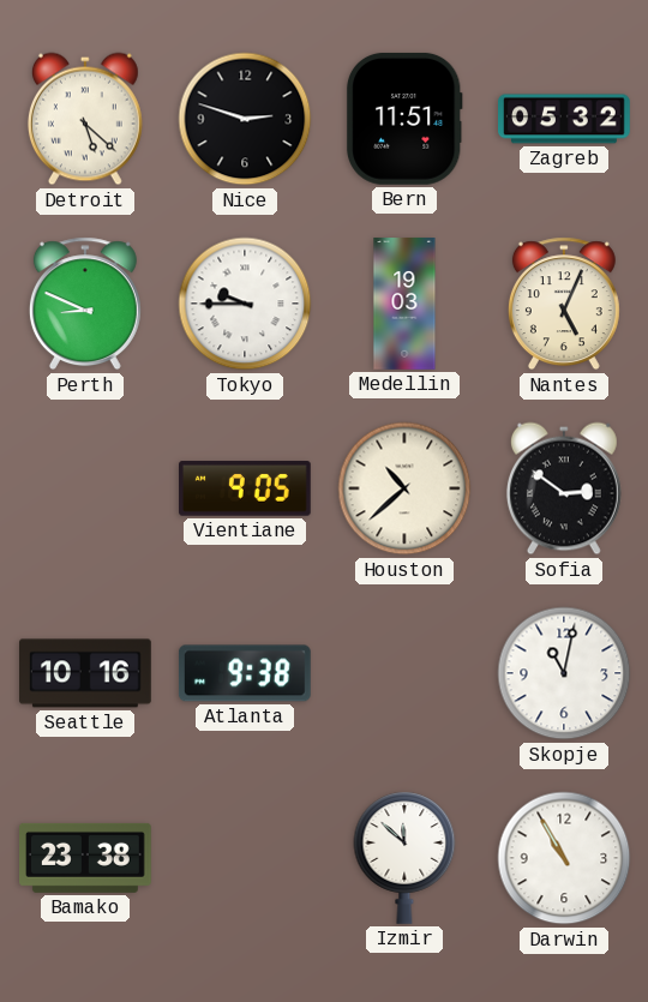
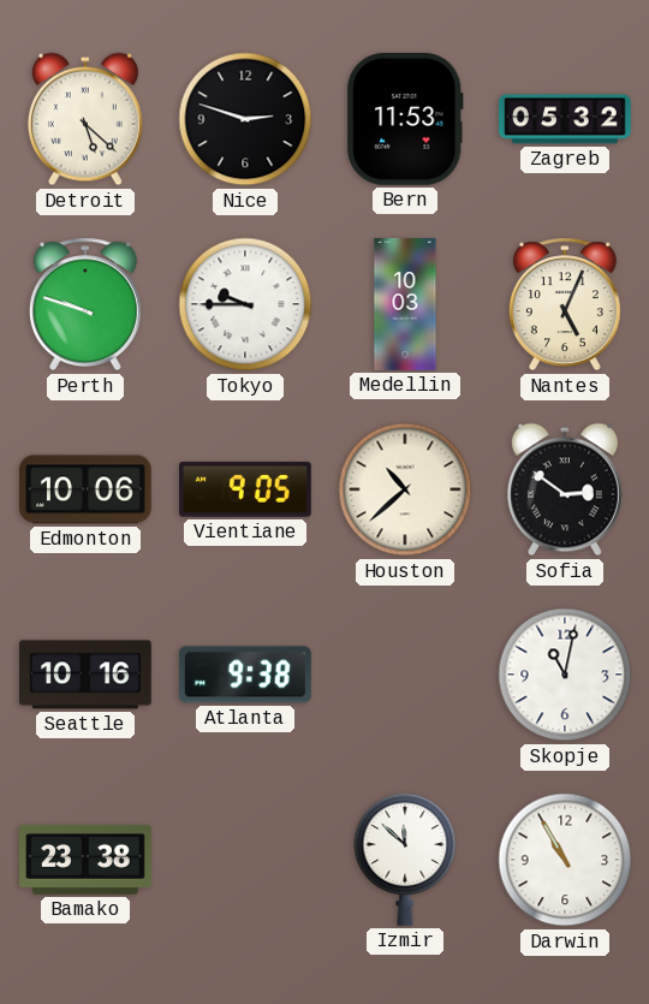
Bern: 11:51 -> 11:53 (405, 119)
Perth: 8:49 -> 9:48 (85, 304)
Medellin: 19:03 -> 10:03 (405, 304)
Edmonton: none -> 10:06 (87, 489)
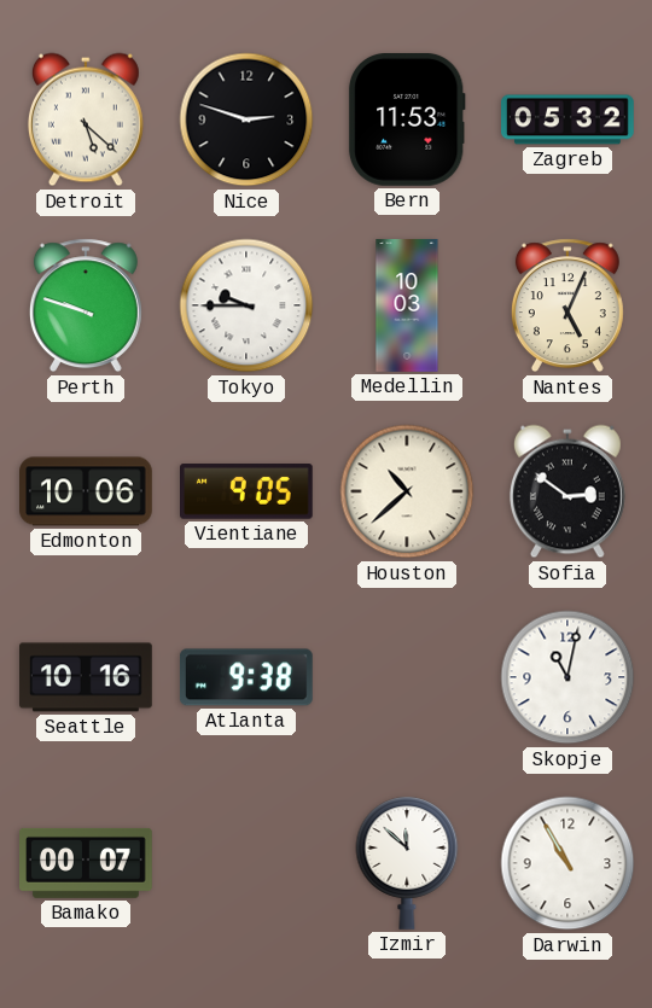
Bamako: 23:38 -> 00:07 (87, 863)
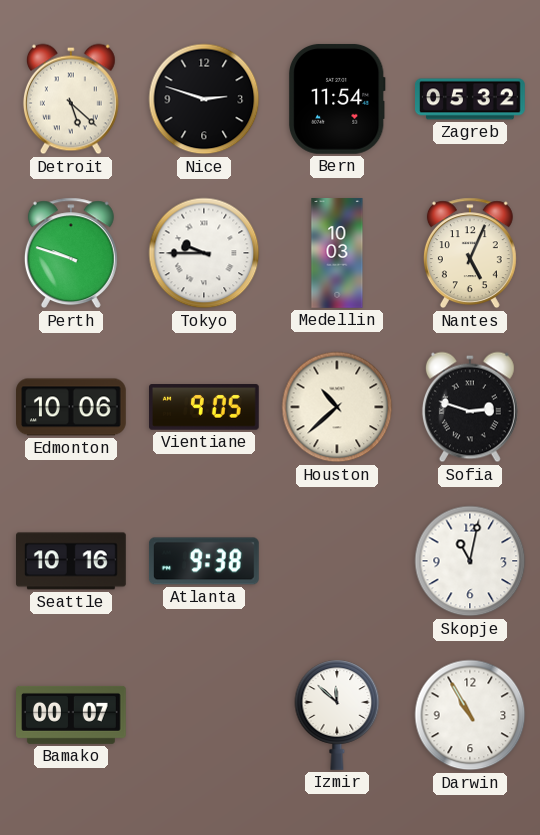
Bern: 11:53 -> 11:54 (337, 99)
Sofia: 2:51 -> 2:48 (470, 407)
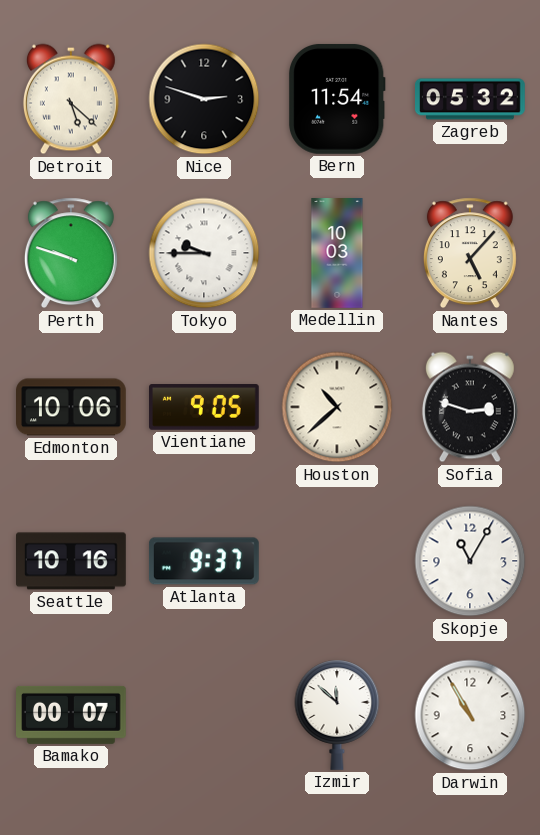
Nantes: 5:04 -> 5:07 (470, 253)
Atlanta: 9:38 -> 9:37 (204, 561)
Skopje: 11:02 -> 11:05 (470, 561)
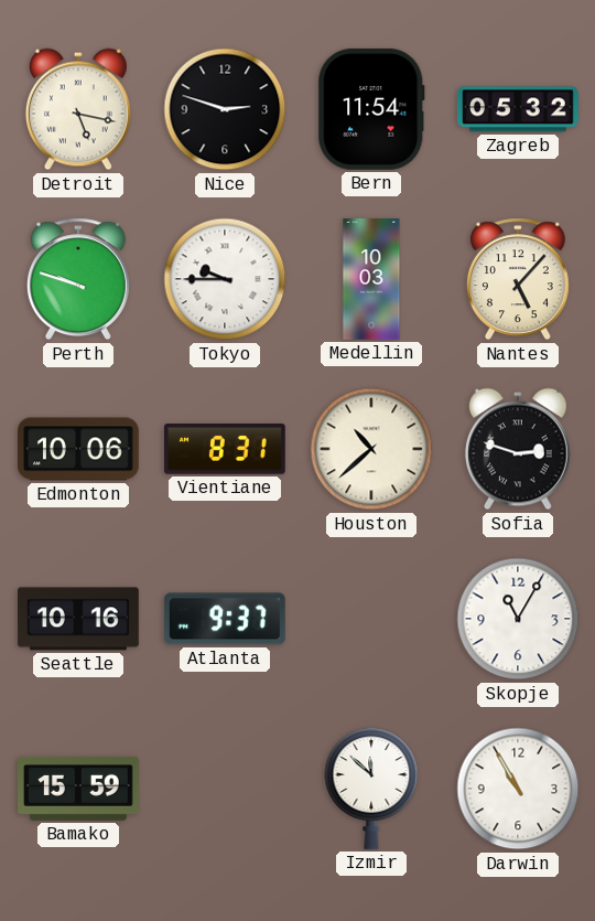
Detroit: 5:22 -> 5:17 (78, 109)
Vientiane: 9:05 -> 8:31 (226, 449)
Bamako: 00:07 -> 15:59 (79, 789)
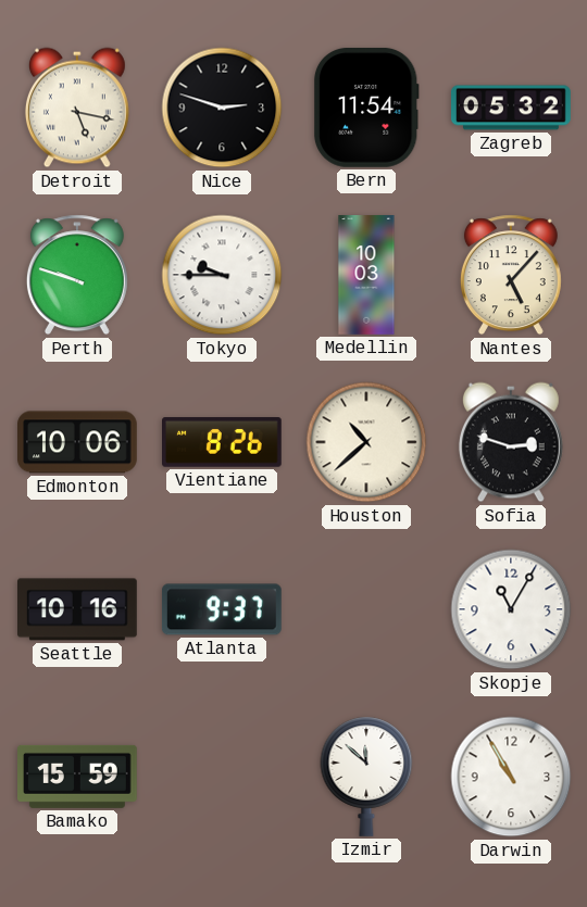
Vientiane: 8:31 -> 8:26 (223, 442)
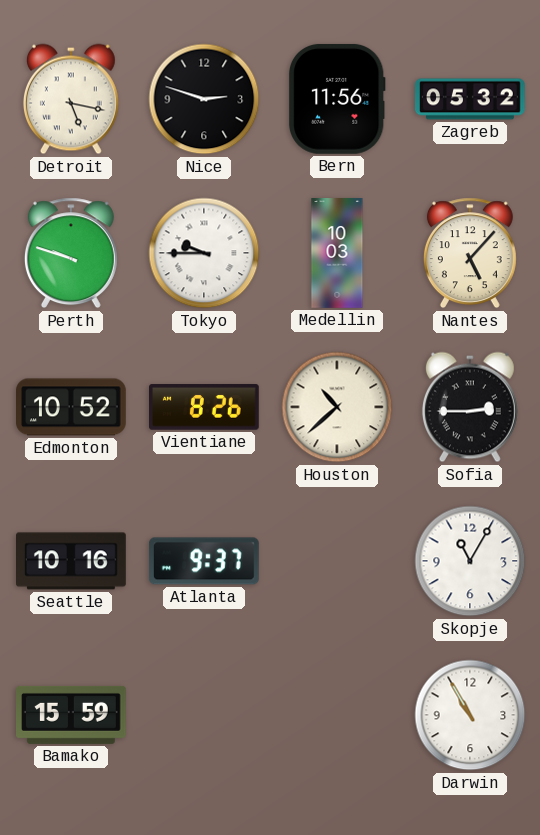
Bern: 11:54 -> 11:56 (337, 99)
Edmonton: 10:06 -> 10:52 (72, 407)
Sofia: 2:48 -> 2:45 (470, 407)
Izmir: 11:52 -> none (366, 777)
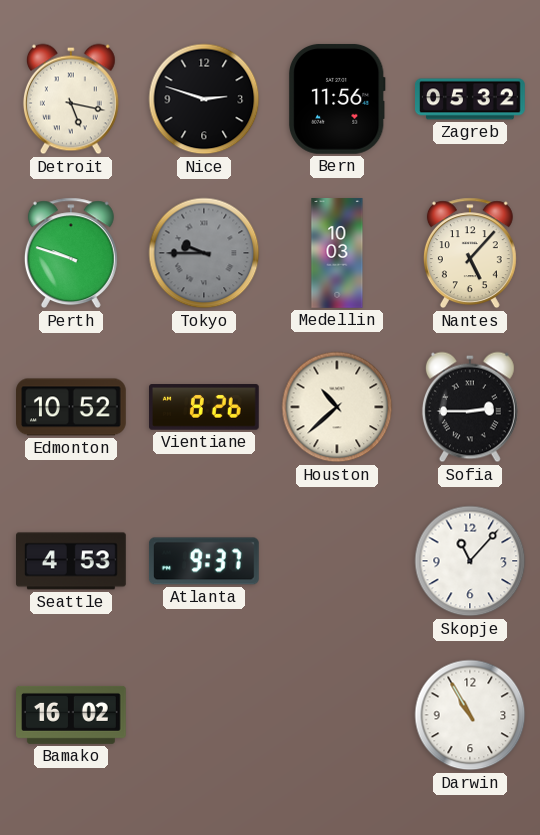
Tokyo dial: white -> grey (204, 253)
Seattle: 10:16 -> 4:53 (72, 561)
Skopje: 11:05 -> 11:07 (470, 561)
Bamako: 15:59 -> 16:02 (72, 715)
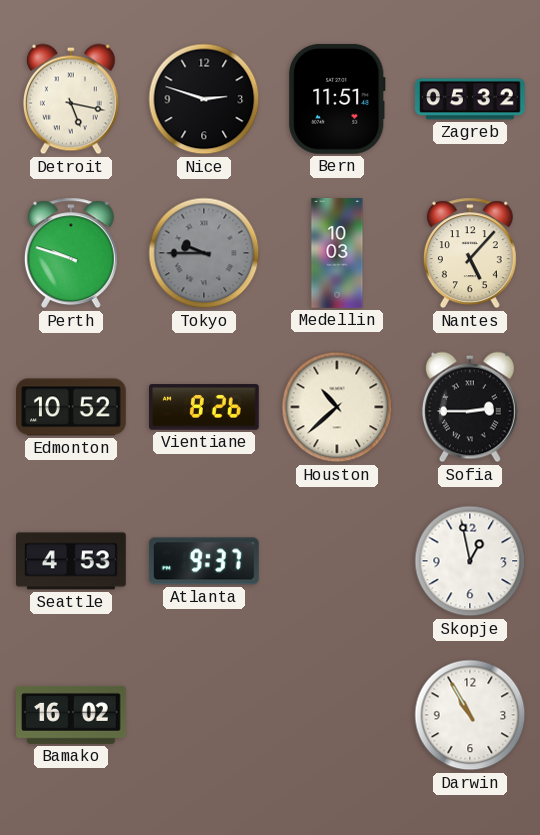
Bern: 11:56 -> 11:51 (337, 99)
Skopje: 11:07 -> 12:58 (470, 561)
